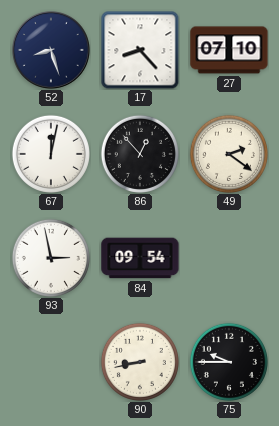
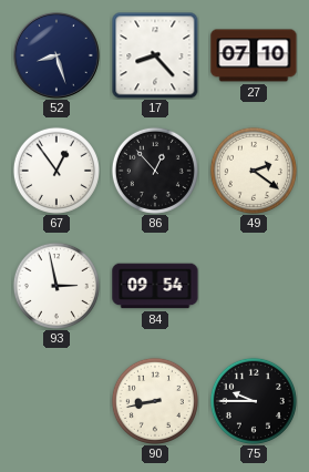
67: 12:02 -> 12:54 (56, 171)
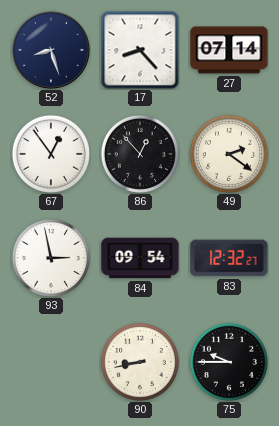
27: 07:10 -> 07:14 (229, 50)
83: none -> 12:32 (229, 258)
